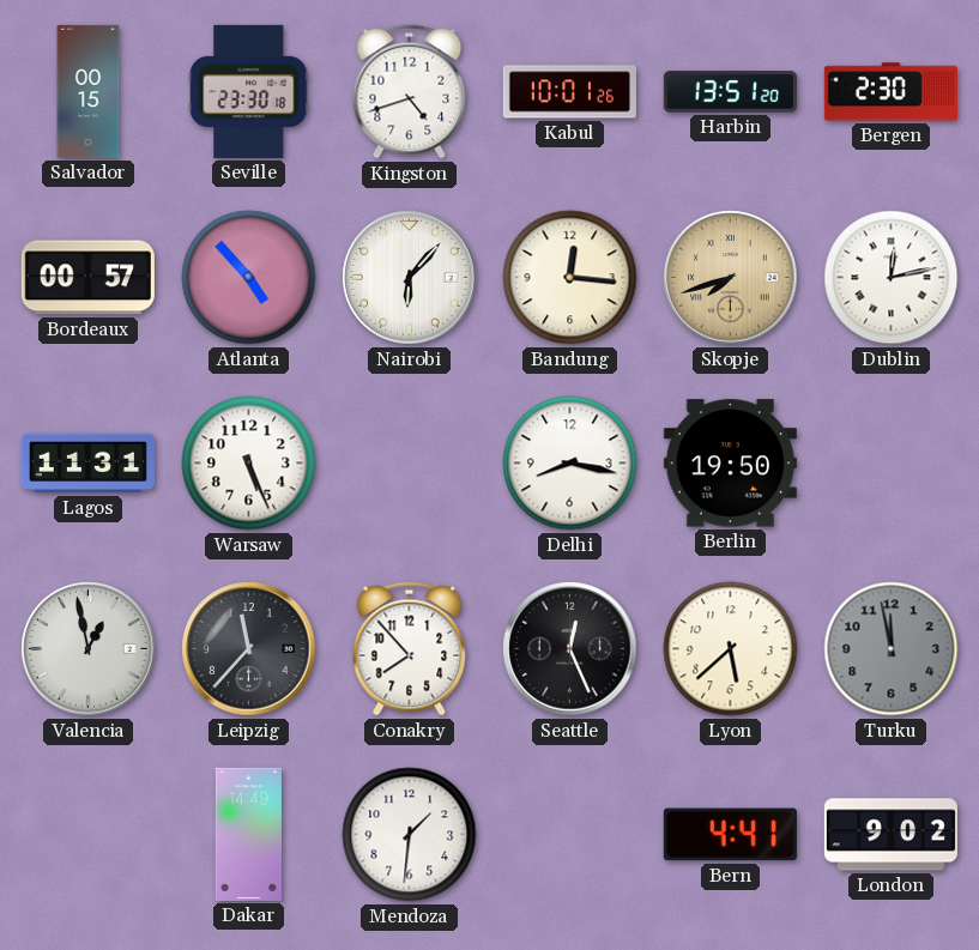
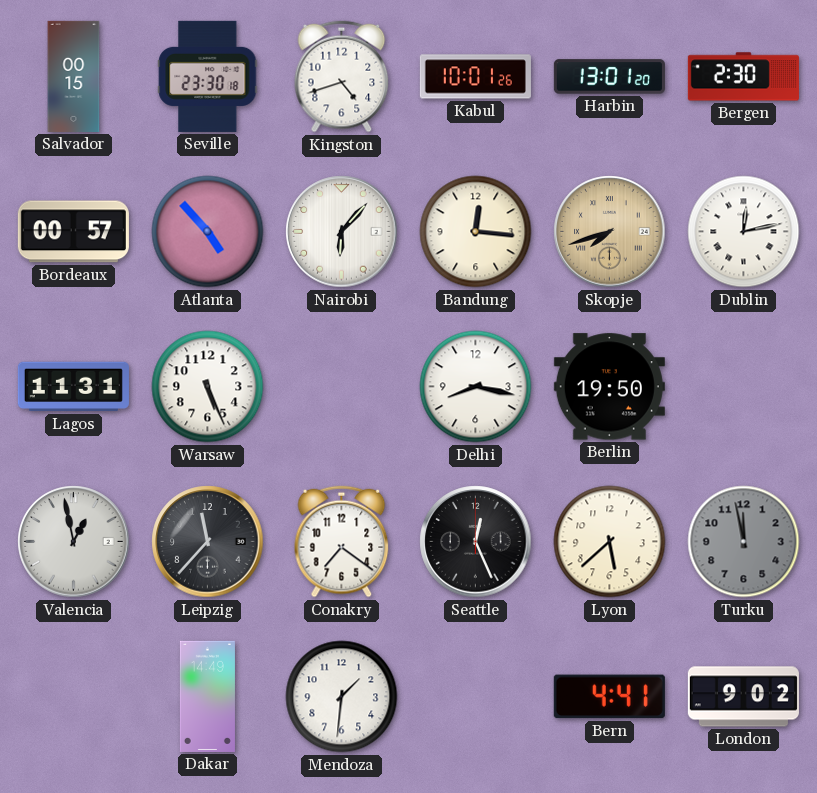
Harbin: 13:51 -> 13:01 (609, 77)
Conakry: 7:53 -> 7:21 (342, 542)
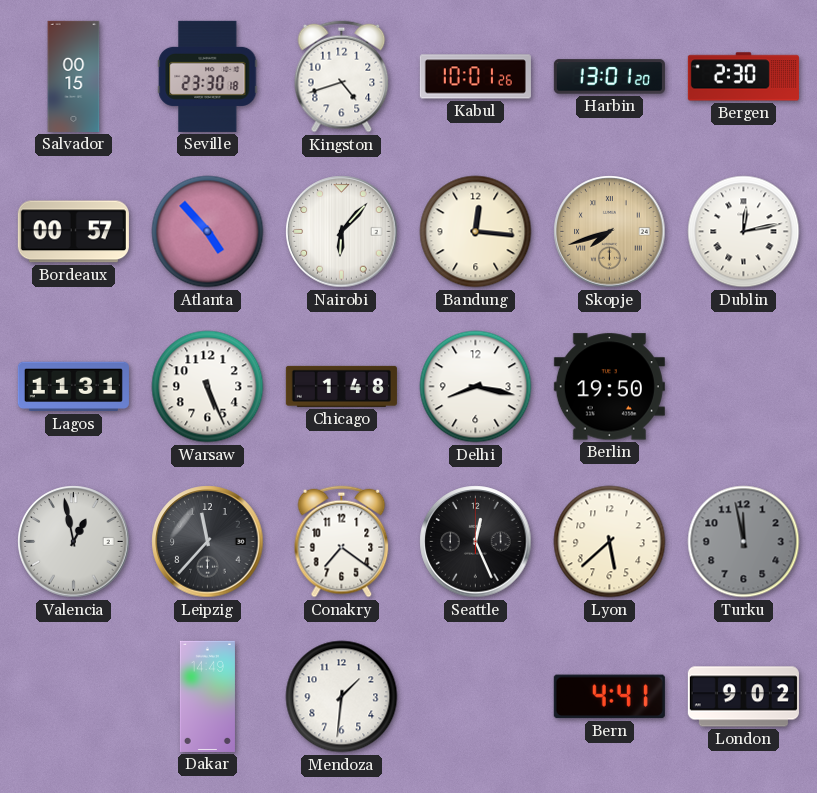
Chicago: none -> 1:48 (341, 386)
